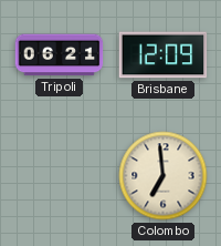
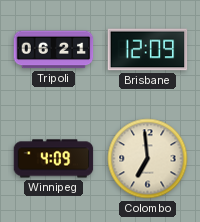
Winnipeg: none -> 4:09 (54, 159)
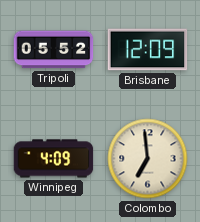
Tripoli: 06:21 -> 05:52 (54, 50)
